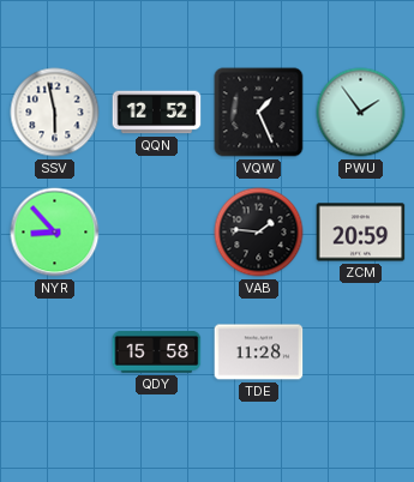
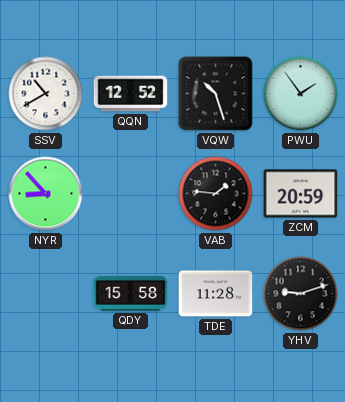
SSV: 5:58 -> 10:40 (46, 94)
VQW: 1:26 -> 10:27 (216, 94)
YHV: none -> 9:12 (301, 294)
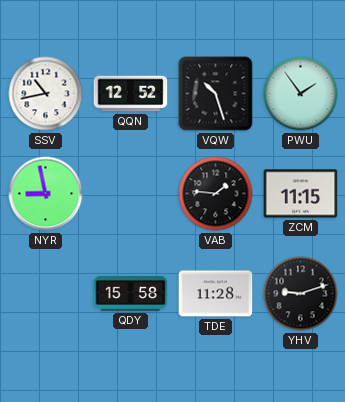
SSV: 10:40 -> 10:43 (46, 94)
NYR: 8:53 -> 8:58 (46, 194)
ZCM: 20:59 -> 11:15 (301, 194)
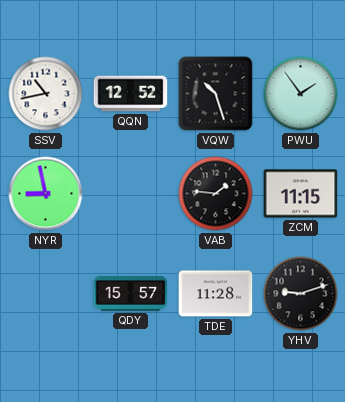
QDY: 15:58 -> 15:57 (131, 294)
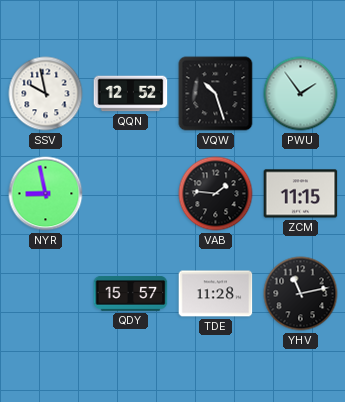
SSV: 10:43 -> 9:58 (46, 94)
YHV: 9:12 -> 11:13 (301, 294)
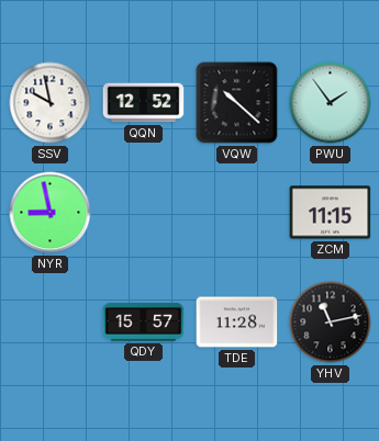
VQW: 10:27 -> 10:22 (237, 103)
VAB: 1:46 -> none (216, 194)
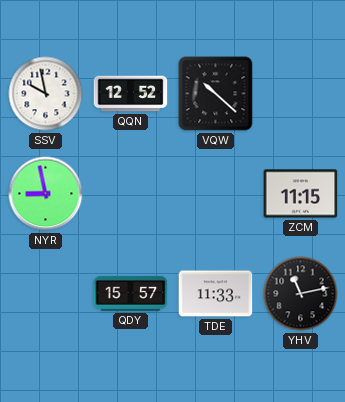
PWU: 1:54 -> none (331, 103)
TDE: 11:28 -> 11:33 (216, 294)
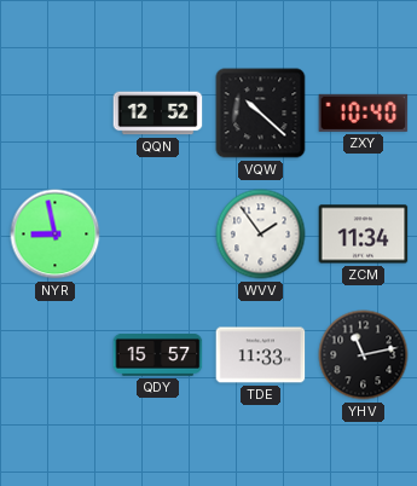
SSV: 9:58 -> none (46, 94)
ZXY: none -> 10:40 (364, 112)
WVV: none -> 1:54 (261, 235)
ZCM: 11:15 -> 11:34 (364, 235)
